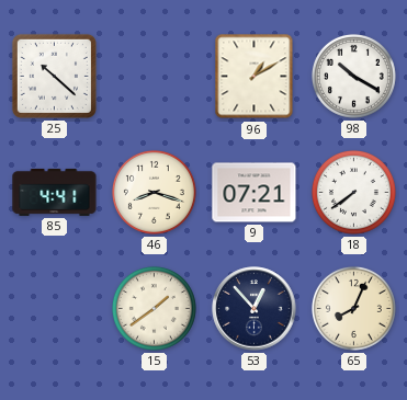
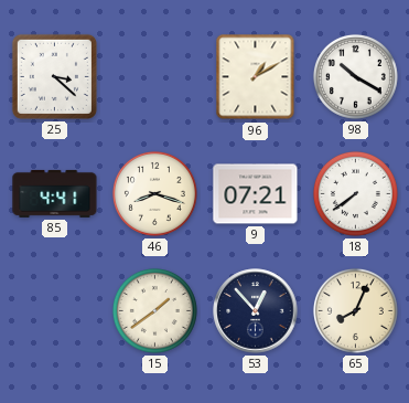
25: 10:22 -> 3:22 (54, 76)
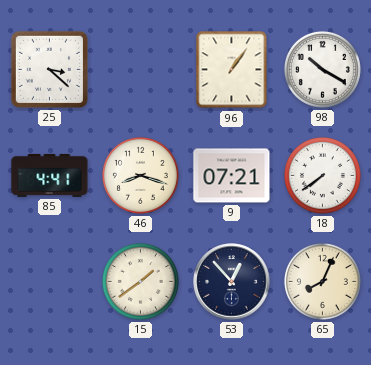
96: 1:10 -> 1:06 (232, 70)
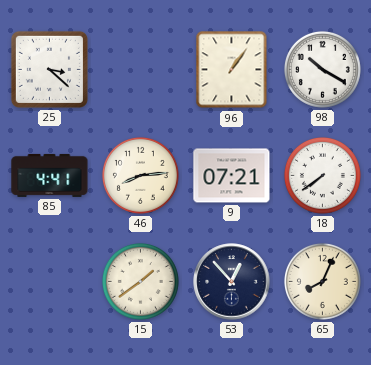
46: 8:18 -> 8:14 (140, 175)
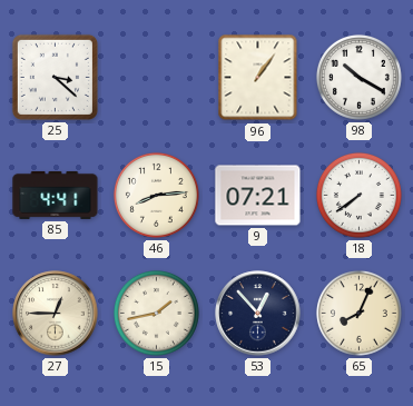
27: none -> 12:45 (56, 314)
15: 1:39 -> 1:43 (156, 313)
